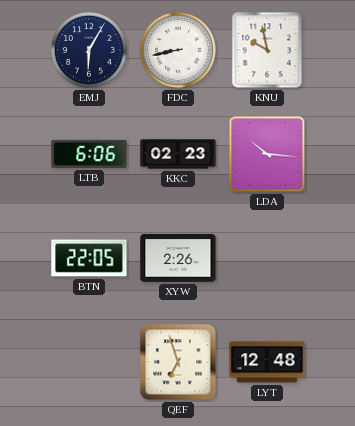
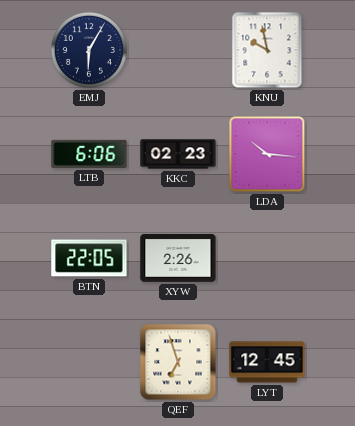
FDC: 8:43 -> none (178, 50)
LYT: 12:48 -> 12:45 (267, 362)
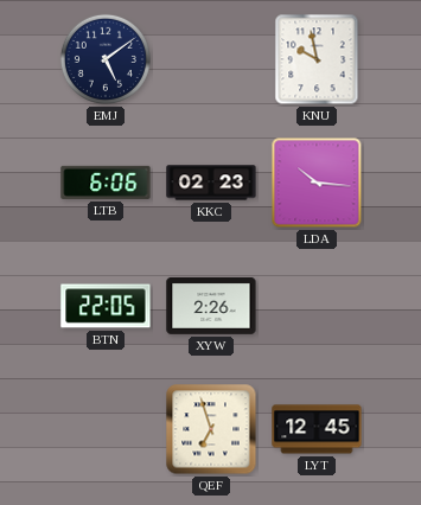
EMJ: 6:05 -> 5:09 (106, 59)
